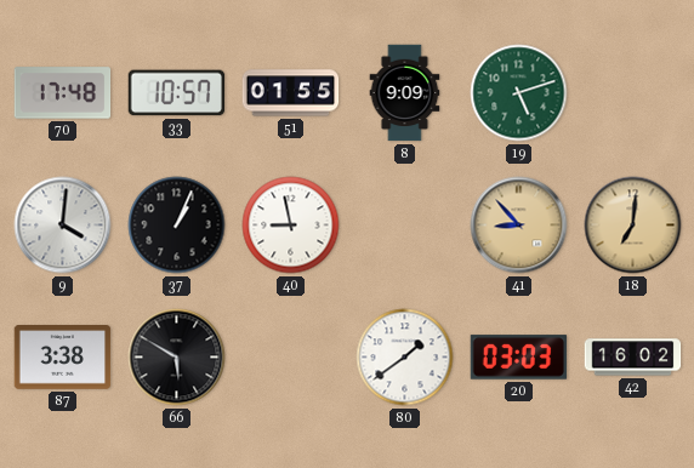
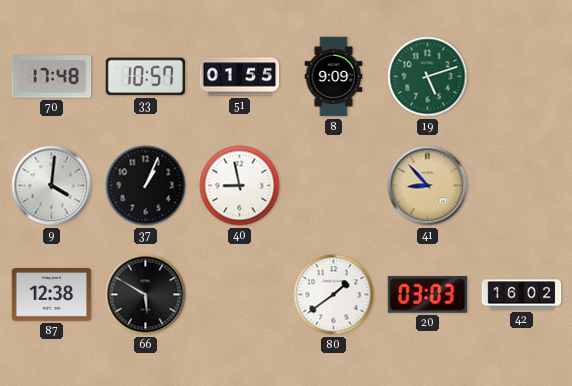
18: 7:01 -> none (633, 226)
87: 3:38 -> 12:38 (52, 295)
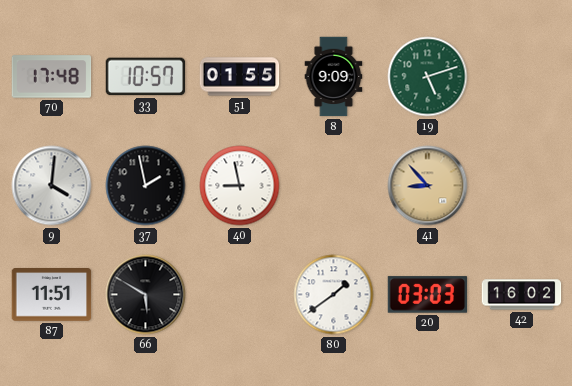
37: 1:04 -> 1:58 (146, 186)
87: 12:38 -> 11:51 (52, 295)
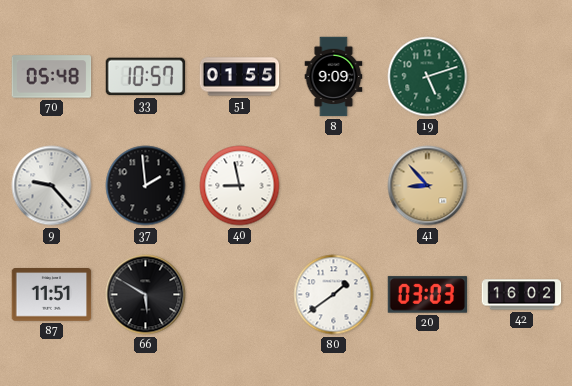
70: 17:48 -> 05:48 (52, 77)
9: 4:01 -> 9:23 (52, 186)
37: 1:58 -> 1:59 (146, 186)
